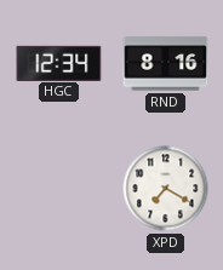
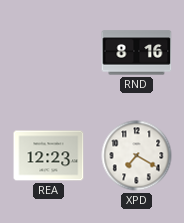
HGC: 12:34 -> none (59, 63)
REA: none -> 12:23 (49, 156)
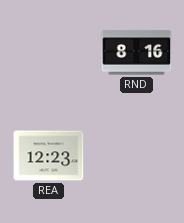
XPD: 7:20 -> none (137, 156)
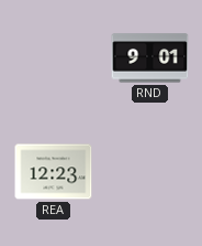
RND: 8:16 -> 9:01 (150, 58)
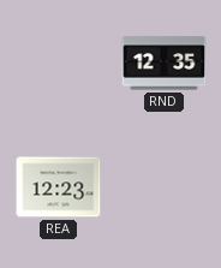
RND: 9:01 -> 12:35 (165, 64)
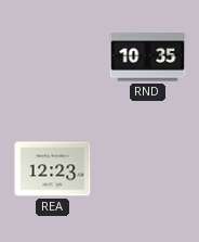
RND: 12:35 -> 10:35 (148, 58)
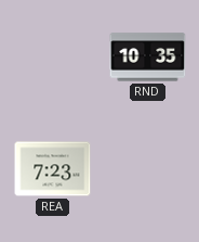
REA: 12:23 -> 7:23 (53, 169)
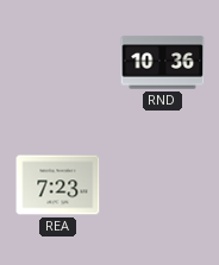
RND: 10:35 -> 10:36 (163, 63)
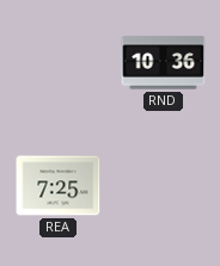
REA: 7:23 -> 7:25 (59, 186)
